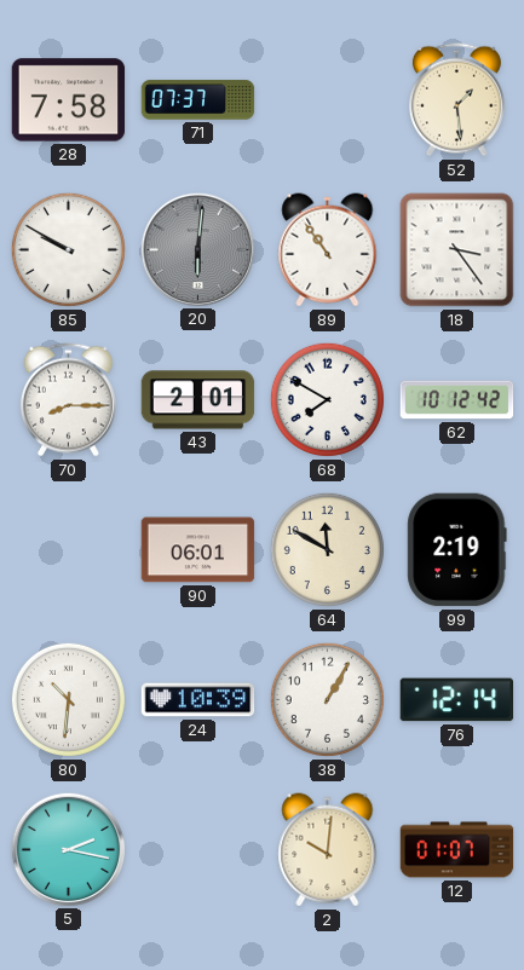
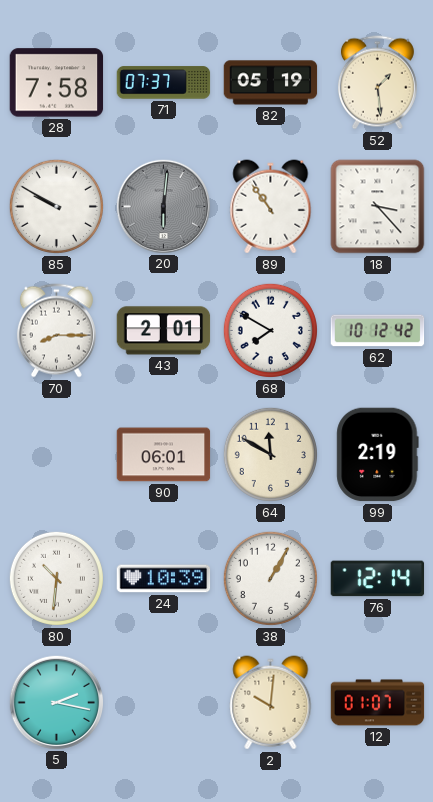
82: none -> 05:19 (271, 83)
18: 3:24 -> 3:23 (378, 207)
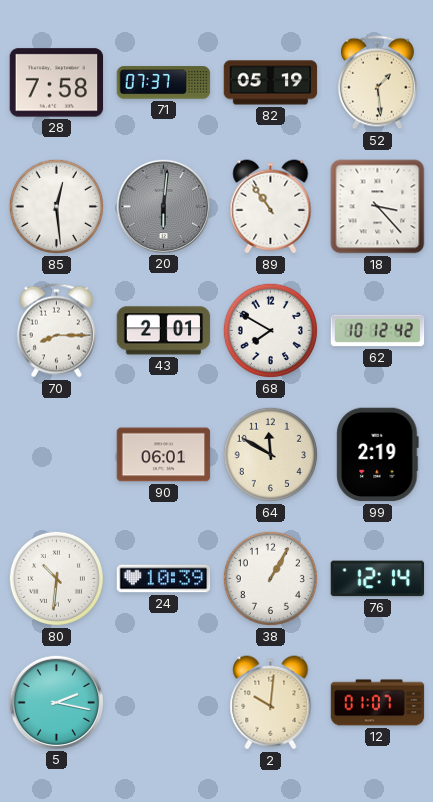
85: 9:50 -> 12:29 (56, 206)
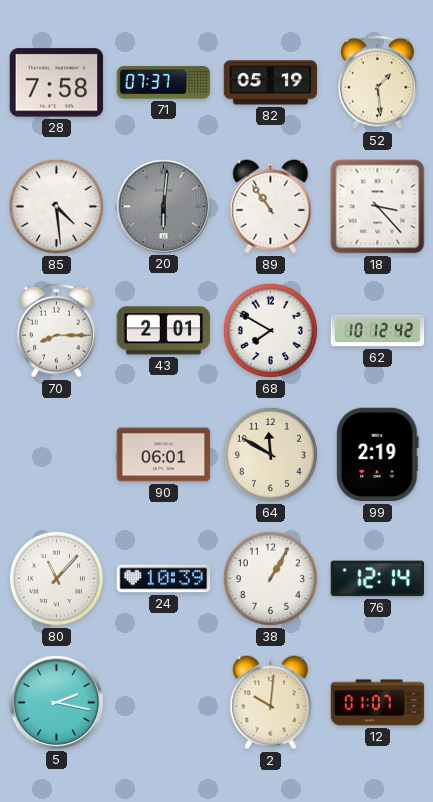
85: 12:29 -> 4:29 (56, 206)
80: 10:31 -> 11:07 (56, 578)
